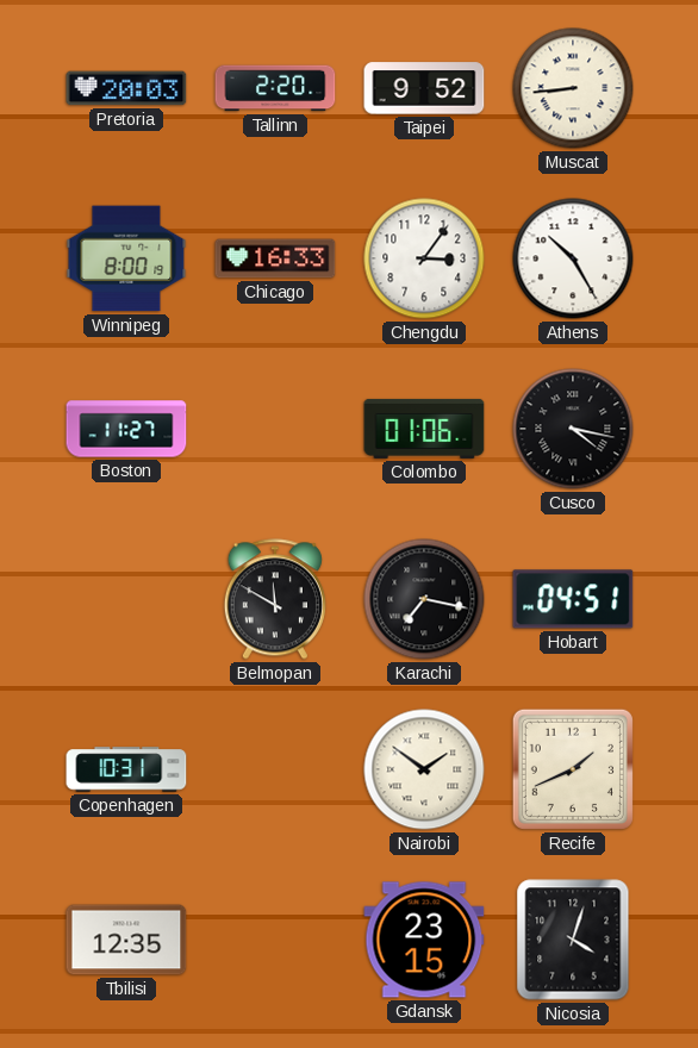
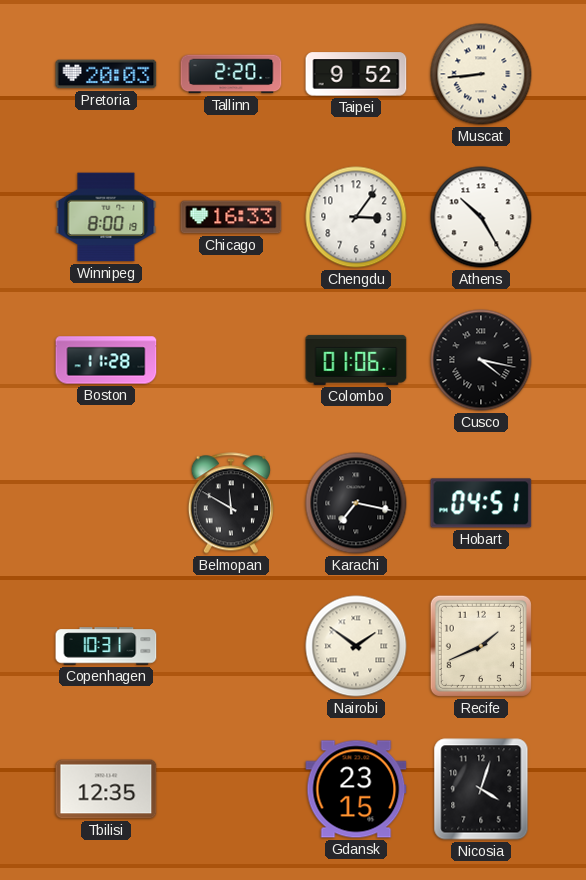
Boston: 11:27 -> 11:28 (106, 360)
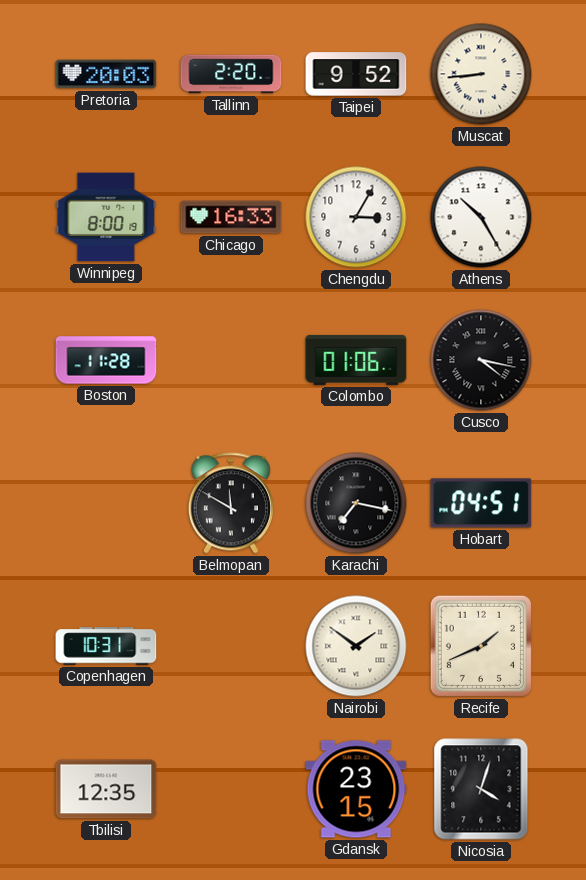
Chengdu: 3:06 -> 3:05 (356, 217)
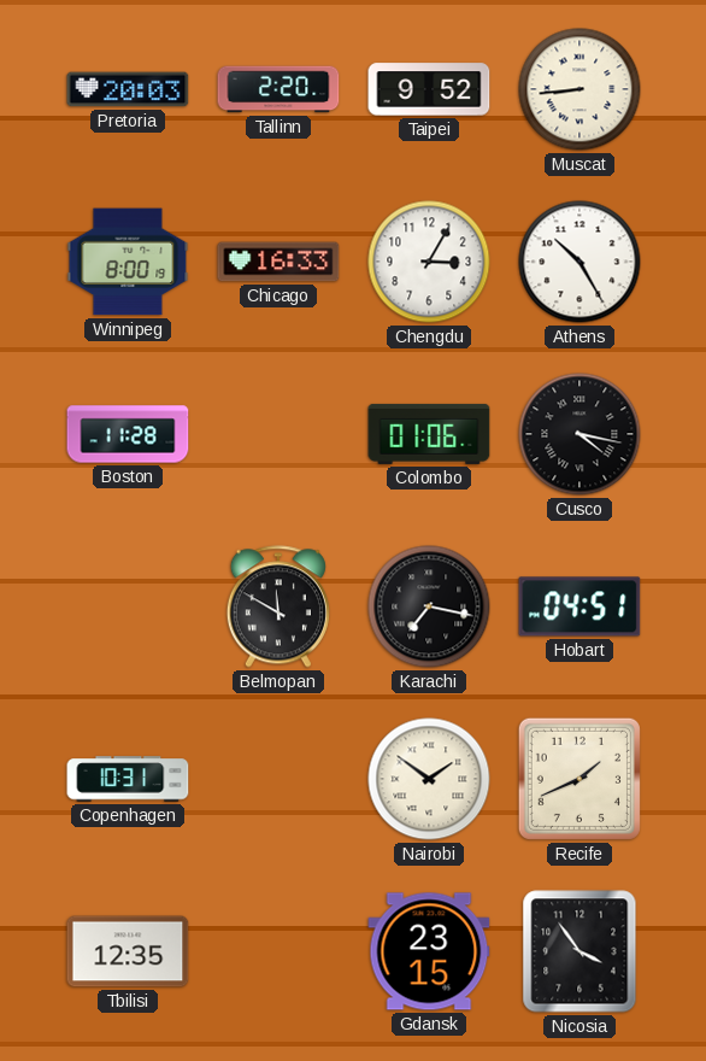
Nicosia: 4:03 -> 3:54 (579, 951)
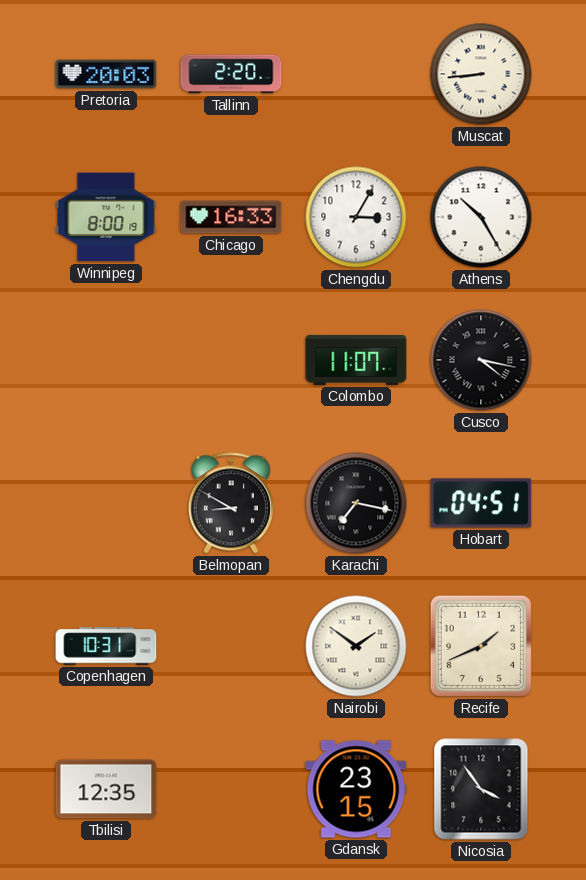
Taipei: 9:52 -> none (429, 89)
Boston: 11:28 -> none (128, 434)
Colombo: 01:06 -> 11:07 (356, 360)
Belmopan: 11:50 -> 8:50 (231, 503)
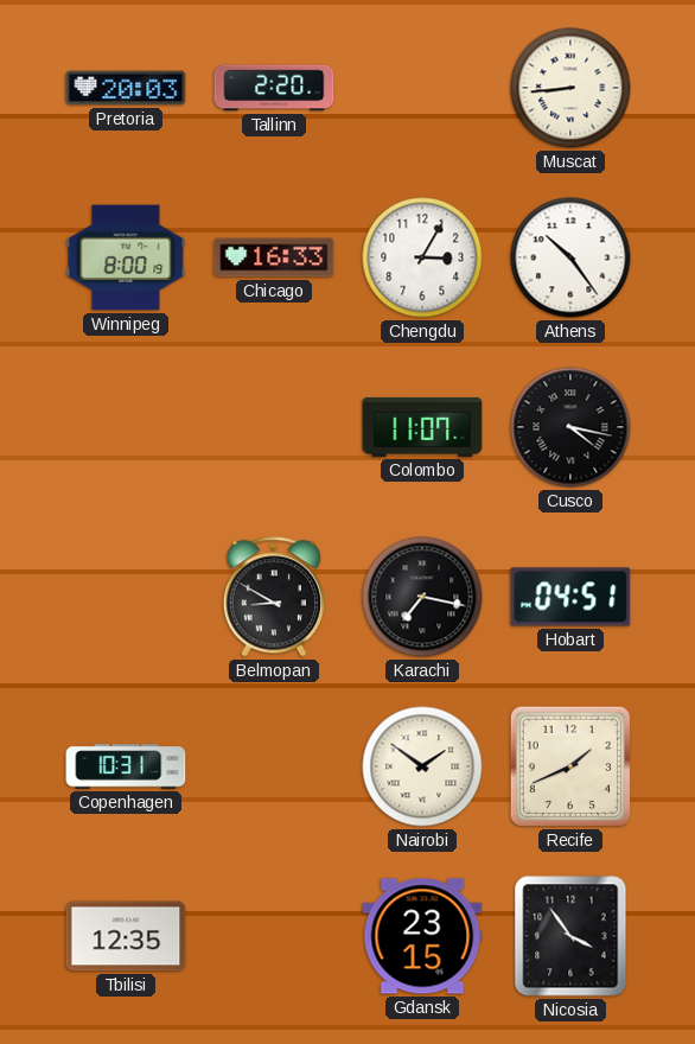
Athens: 10:25 -> 10:24 (570, 257)
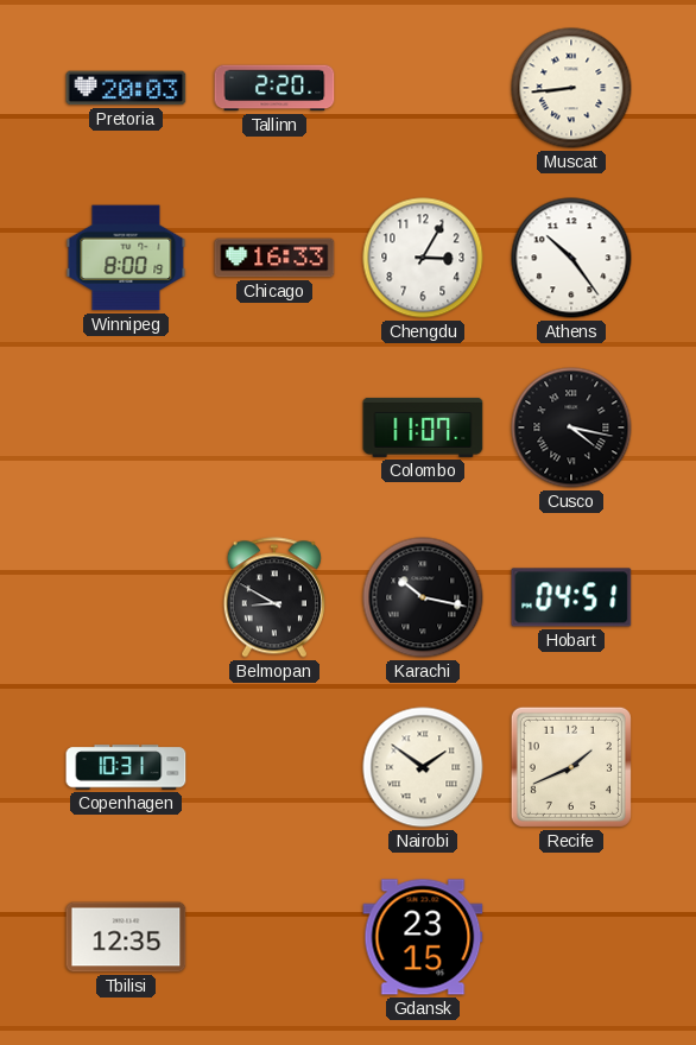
Karachi: 7:17 -> 10:17 (423, 597)
Nicosia: 3:54 -> none (570, 936)
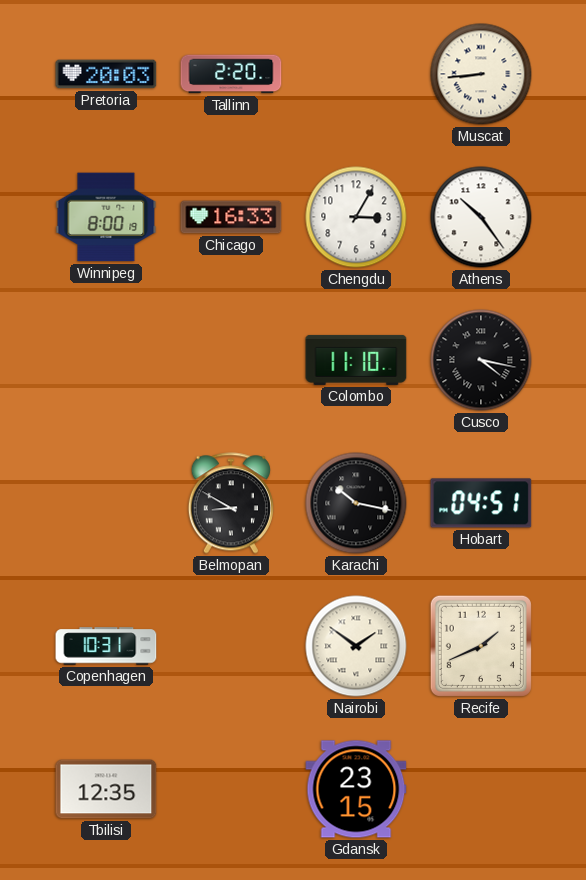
Colombo: 11:07 -> 11:10 (356, 360)
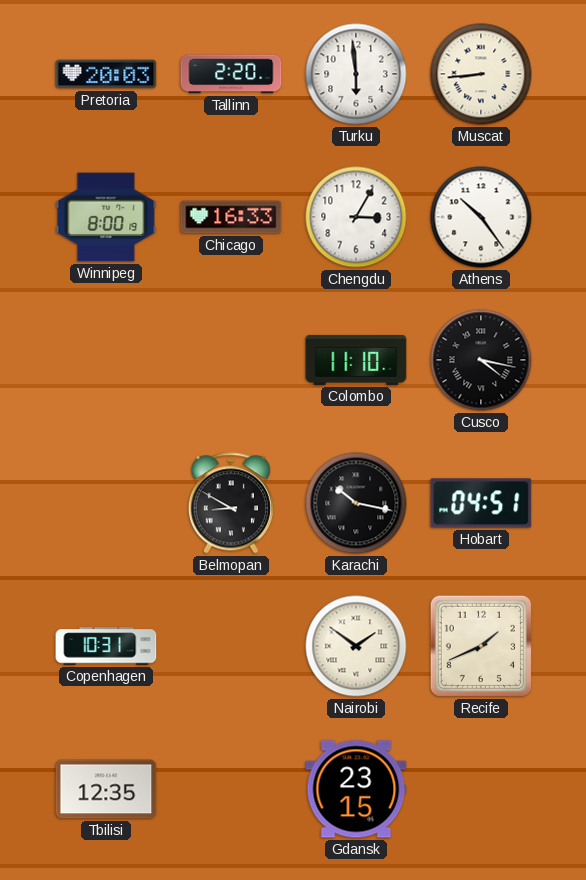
Turku: none -> 5:59 (356, 74)
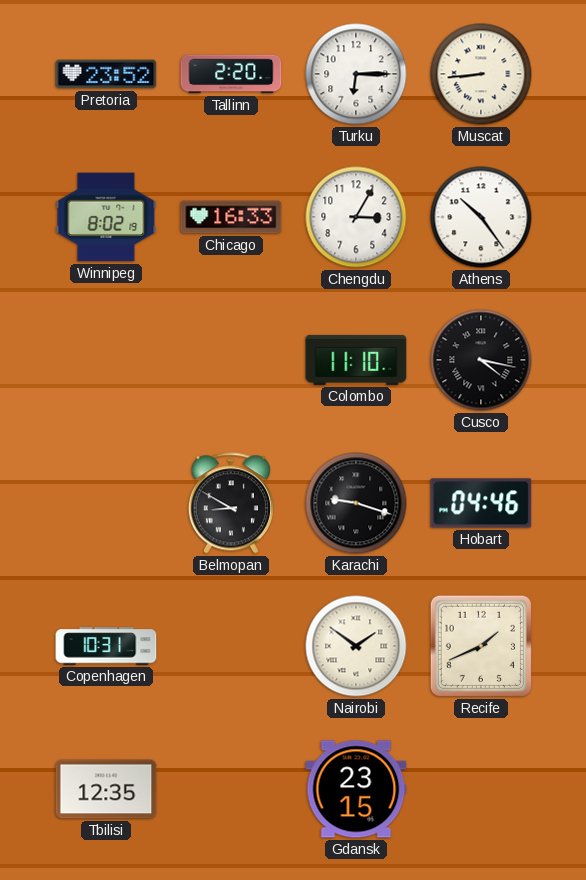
Pretoria: 20:03 -> 23:52 (106, 74)
Turku: 5:59 -> 6:15 (356, 74)
Winnipeg: 8:00 -> 8:02 (106, 217)
Karachi: 10:17 -> 9:18 (356, 503)
Hobart: 04:51 -> 04:46 (481, 503)
